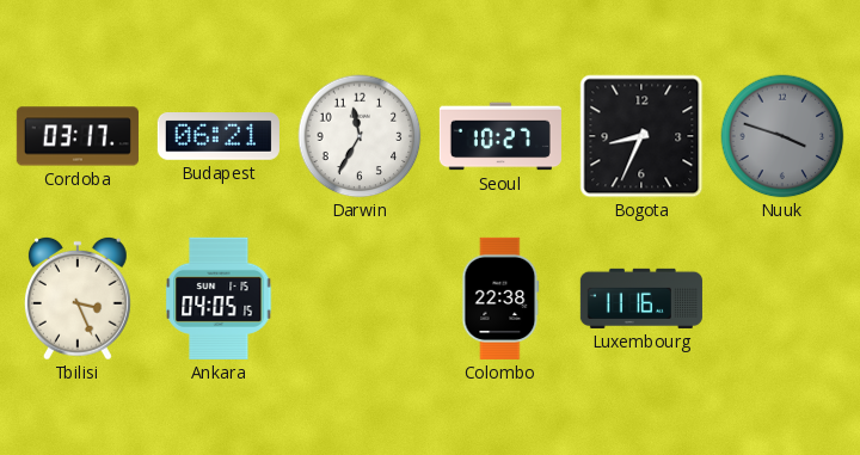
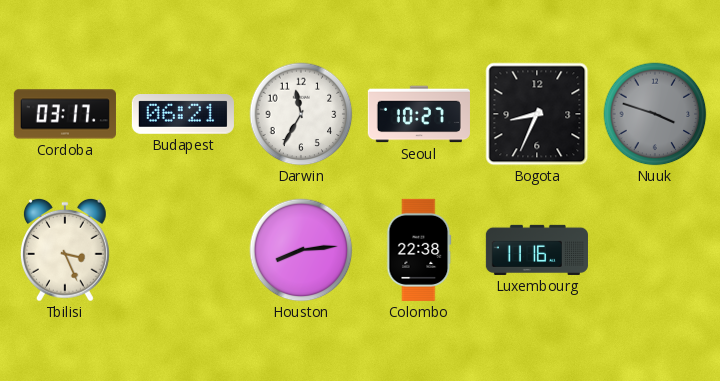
Ankara: 04:05 -> none (219, 299)
Houston: none -> 8:14 (301, 250)
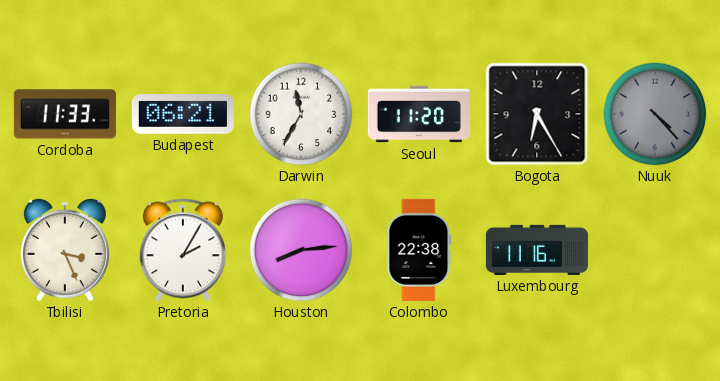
Cordoba: 03:17 -> 11:33 (65, 114)
Seoul: 10:27 -> 11:20 (419, 114)
Bogota: 8:34 -> 6:25 (537, 114)
Nuuk: 3:48 -> 4:23 (655, 114)
Pretoria: none -> 2:05 (183, 250)
